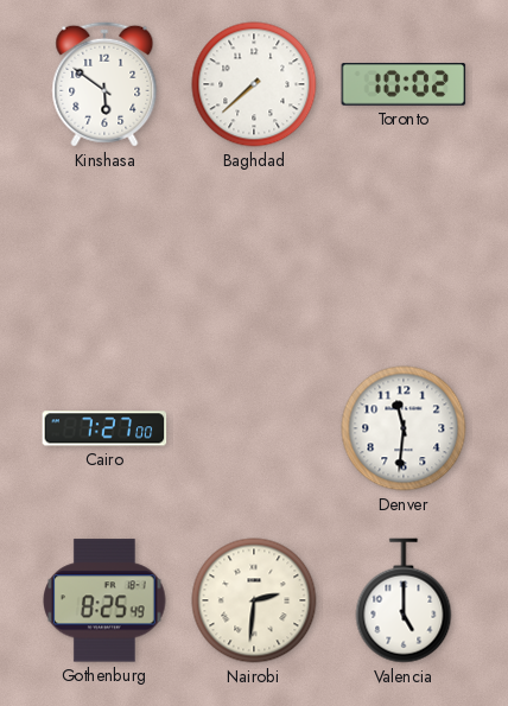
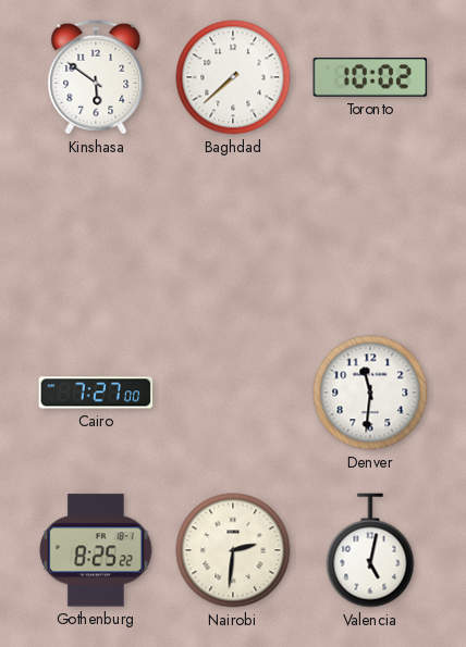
Gothenburg: 8:25:49 -> 8:25:22 (96, 550)
Valencia: 5:00 -> 5:02 (370, 550)
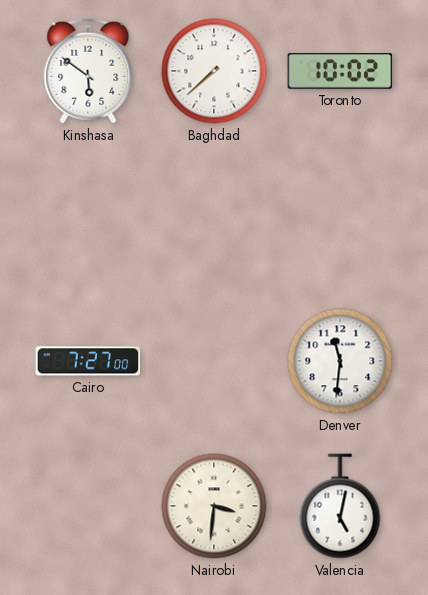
Gothenburg: 8:25 -> none (96, 550)
Nairobi: 2:31 -> 3:31 (214, 506)
